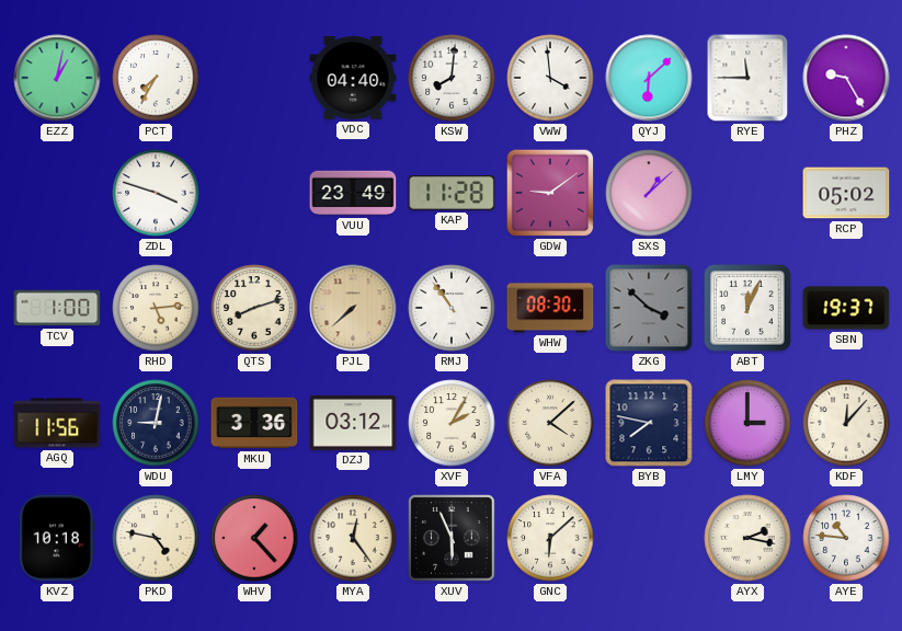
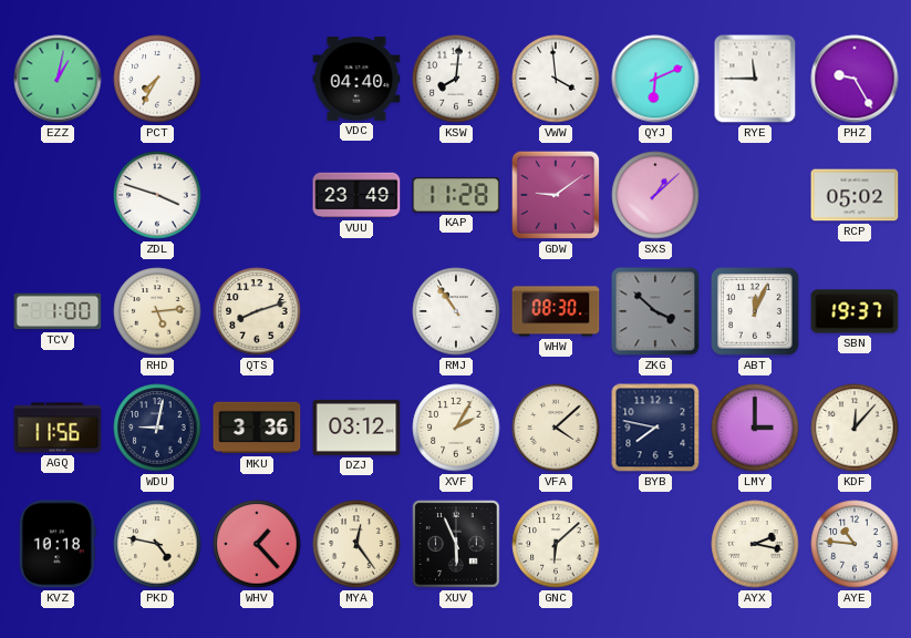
QYJ: 6:08 -> 6:11 (655, 79)
PJL: 7:38 -> none (353, 308)
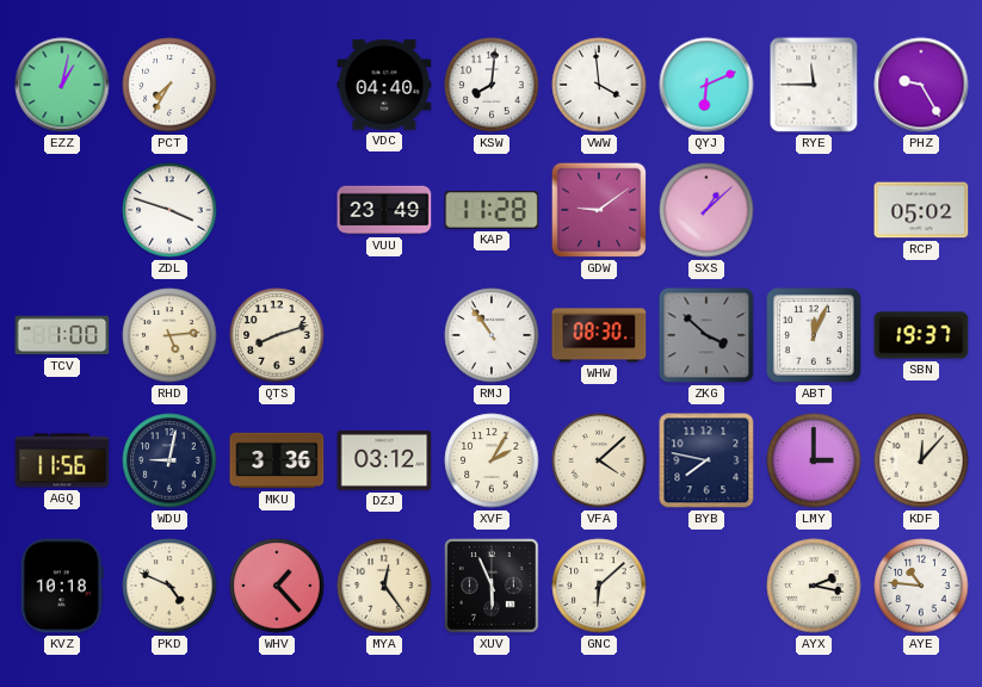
PKD: 4:47 -> 4:49 (169, 586)
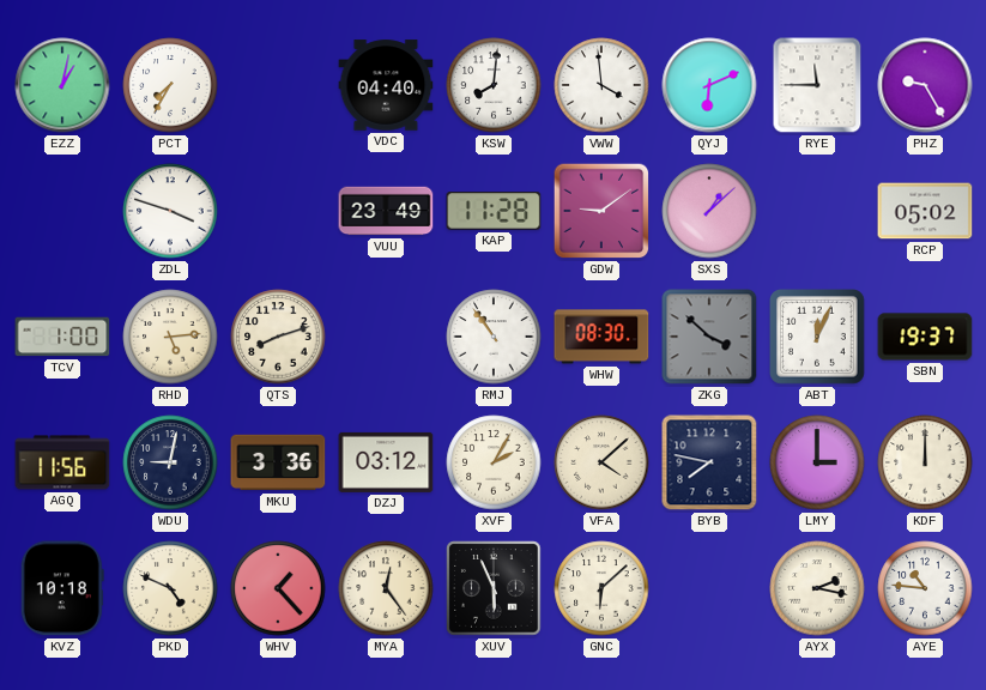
KDF: 12:07 -> 12:00 (925, 462)
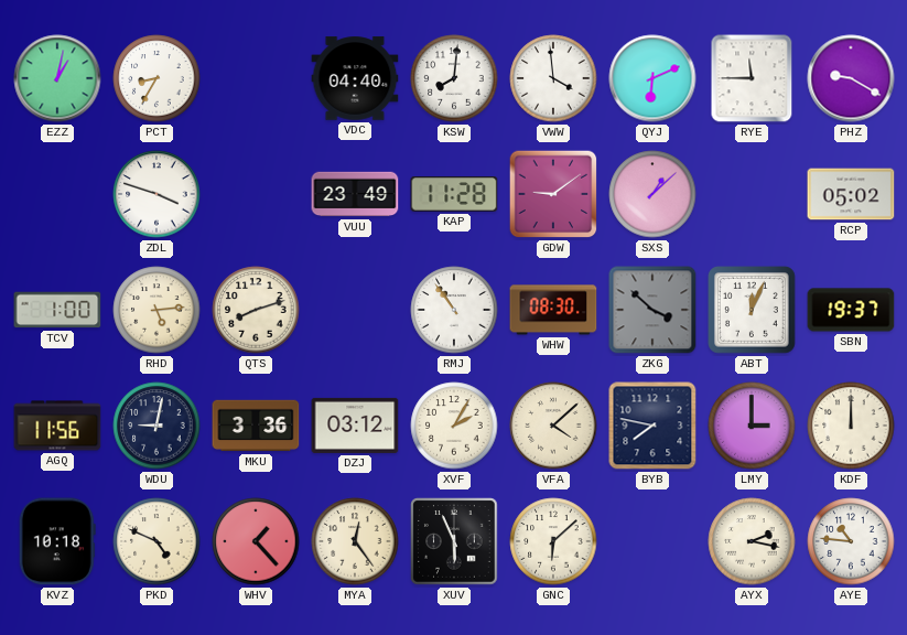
PCT: 7:35 -> 8:35 (156, 78)
PHZ: 9:25 -> 9:20 (851, 78)
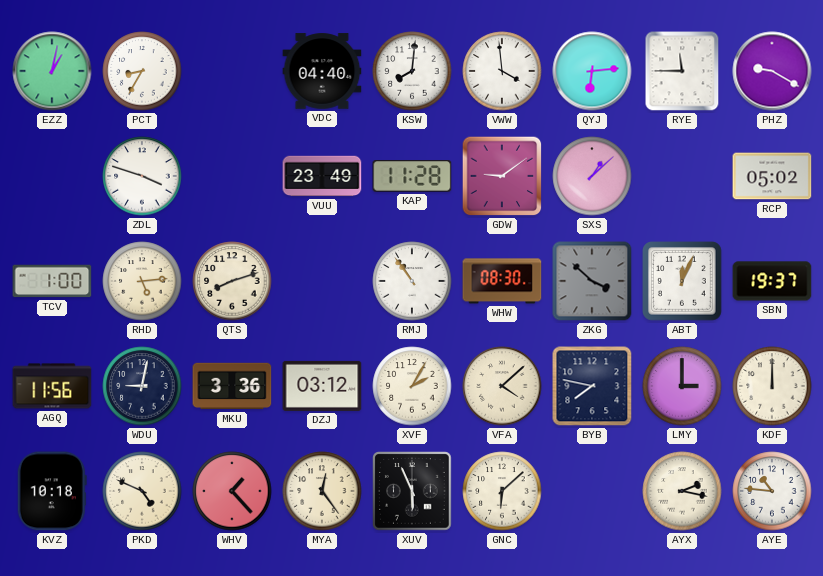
QYJ: 6:11 -> 6:14 (592, 71)
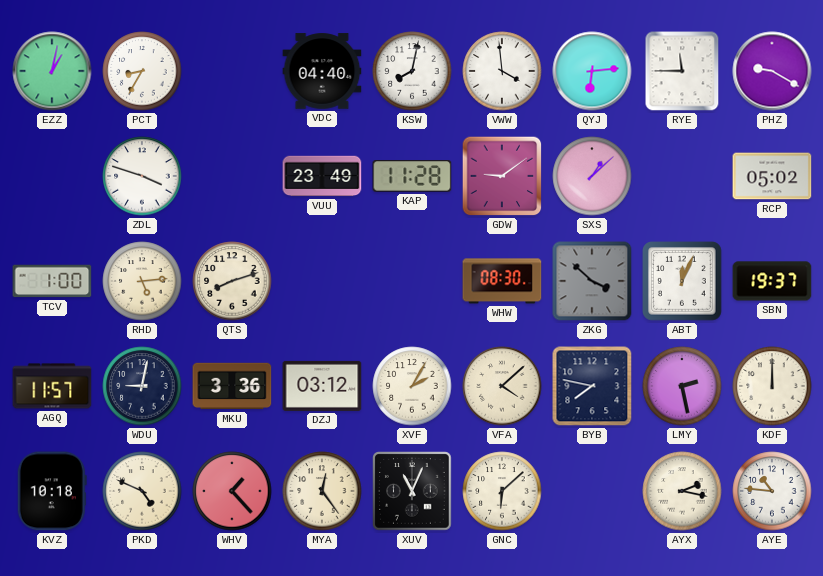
KSW: 8:01 -> 8:02 (412, 71)
RMJ: 10:54 -> none (412, 281)
AGQ: 11:56 -> 11:57 (52, 386)
LMY: 3:00 -> 2:28 (682, 386)
XUV: 5:56 -> 11:04 (412, 491)
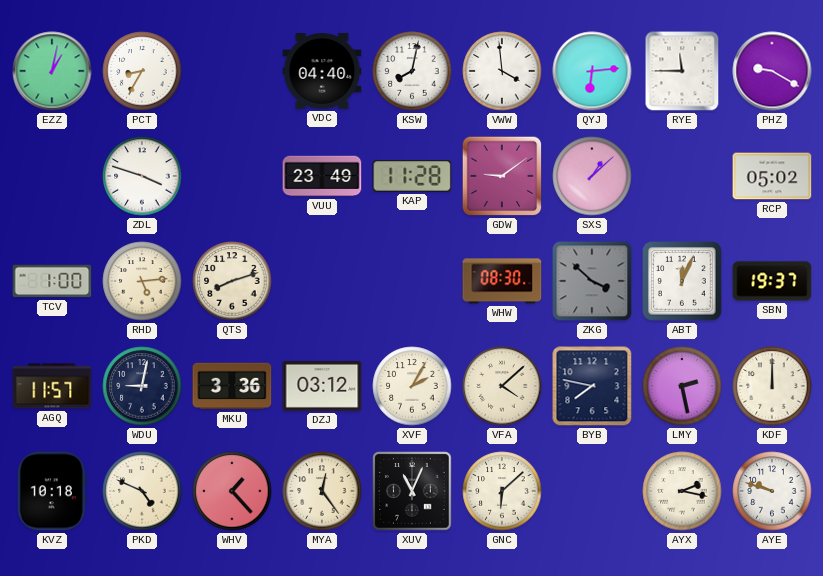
AYE: 10:46 -> 9:48 (772, 491)
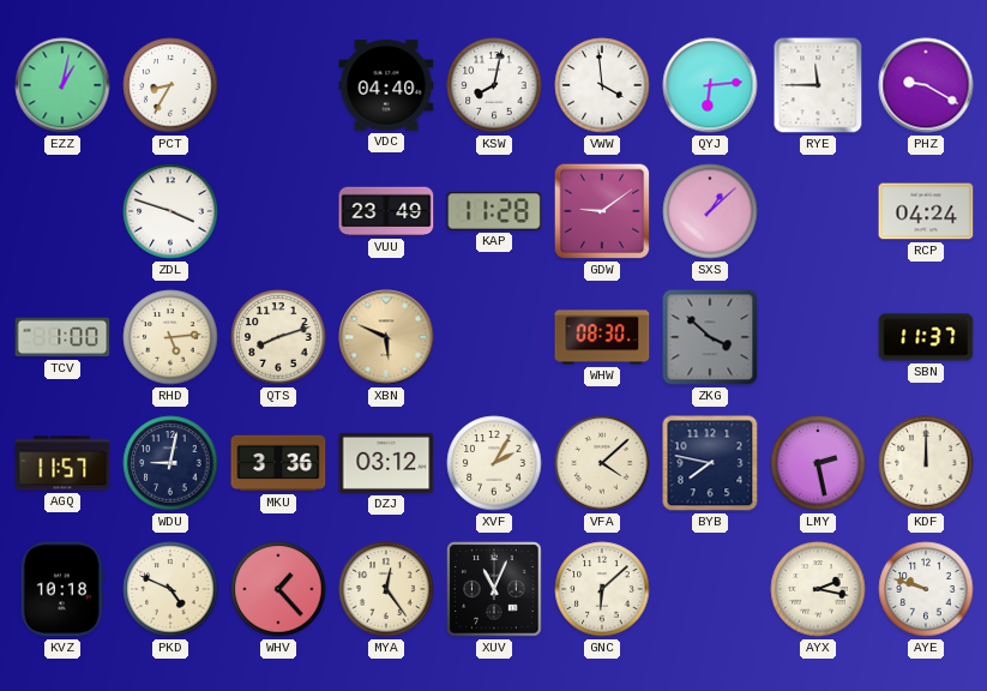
RCP: 05:02 -> 04:24 (926, 211)
XBN: none -> 5:49 (386, 337)
ABT: 12:04 -> none (683, 282)
SBN: 19:37 -> 11:37 (926, 337)
